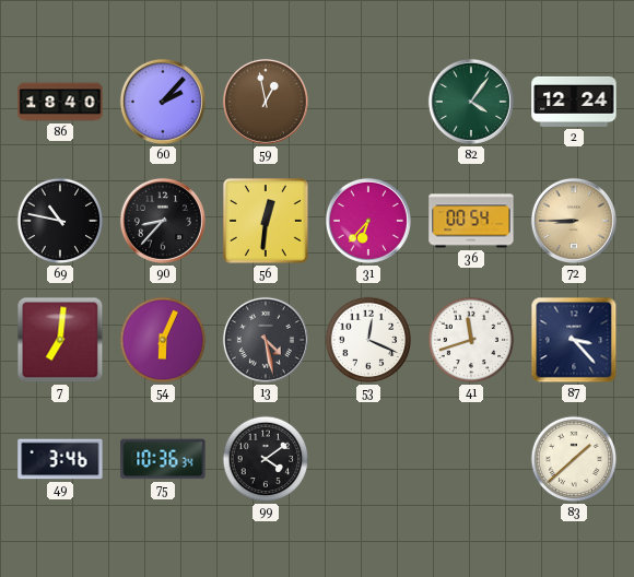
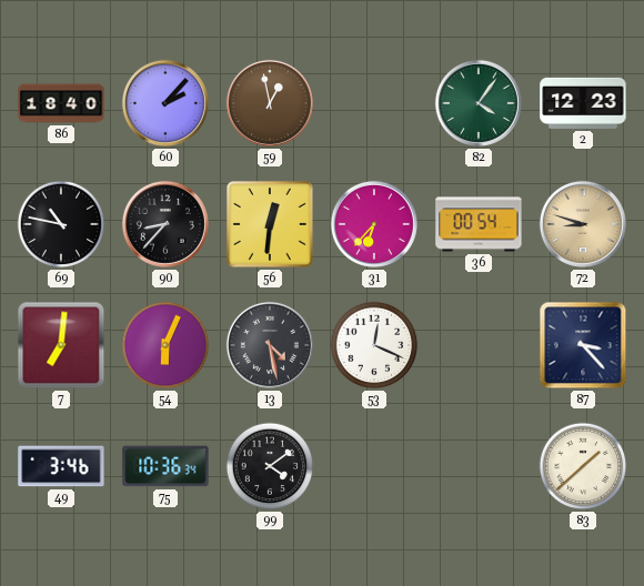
2: 12:24 -> 12:23 (583, 103)
72: 8:45 -> 8:48 (583, 224)
41: 11:42 -> none (471, 340)
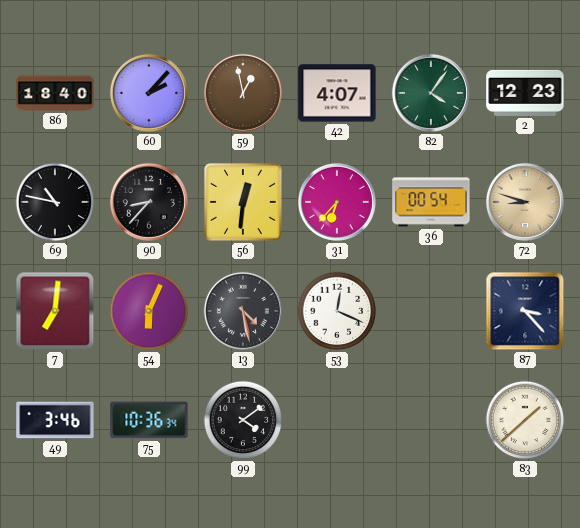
42: none -> 4:07 (337, 93)
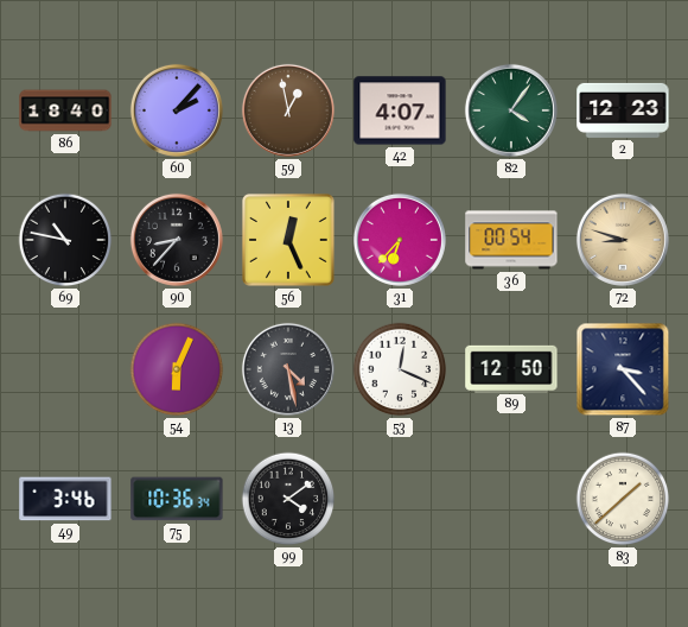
56: 12:31 -> 12:26 (288, 240)
7: 7:01 -> none (55, 311)
89: none -> 12:50 (511, 368)
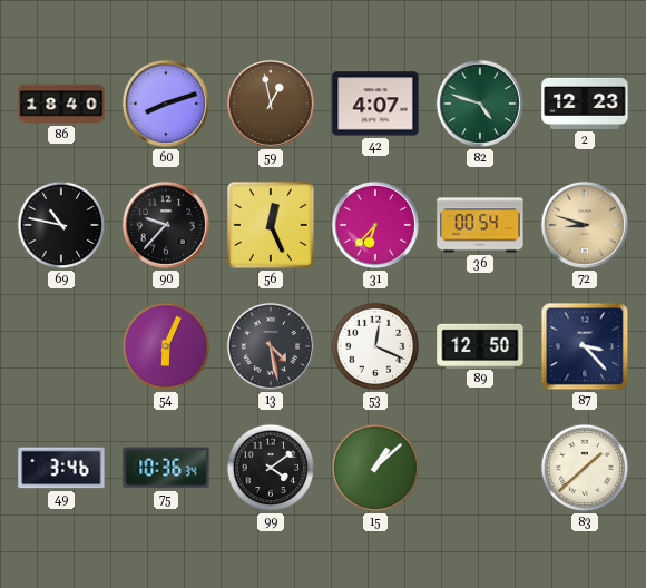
60: 2:07 -> 8:12 (166, 104)
82: 4:06 -> 4:48 (480, 104)
90: 8:37 -> 9:37 (166, 225)
15: none -> 1:08 (375, 468)
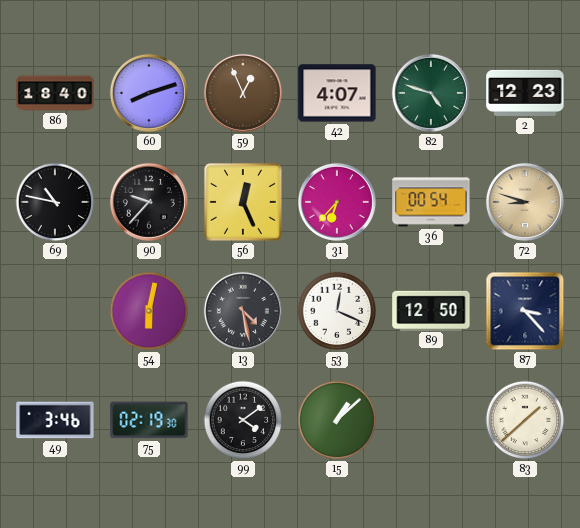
59: 12:58 -> 12:56 (243, 93)
54: 6:04 -> 6:02 (149, 311)
75: 10:36 -> 02:19 (149, 420)
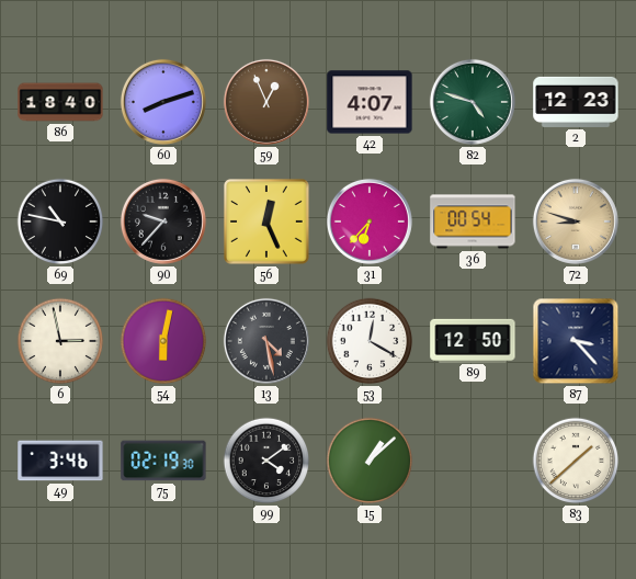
6: none -> 2:58 (60, 341)
53: 12:19 -> 12:20 (370, 341)
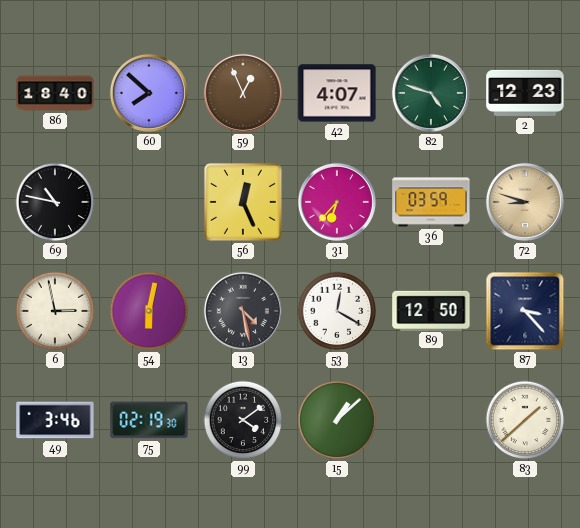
60: 8:12 -> 7:52 (149, 93)
90: 9:37 -> none (163, 222)
36: 00:54 -> 03:59 (431, 202)
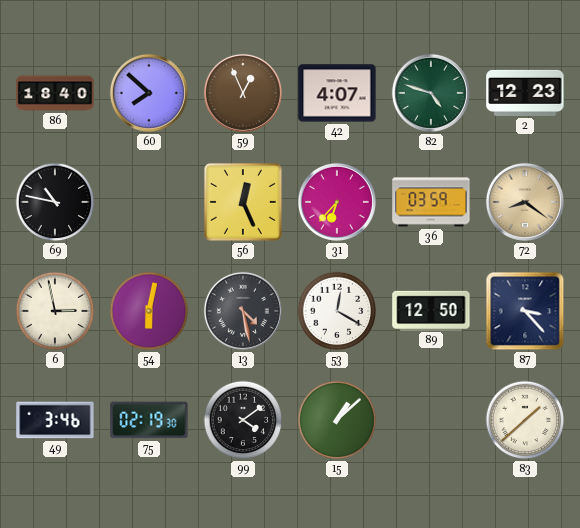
72: 8:48 -> 8:21 (525, 202)
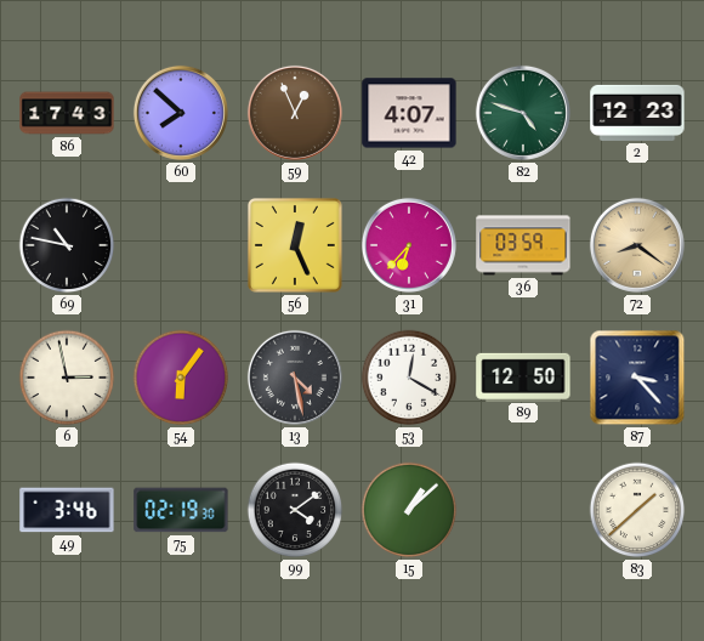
86: 18:40 -> 17:43 (67, 113)
54: 6:02 -> 6:06 (181, 378)
